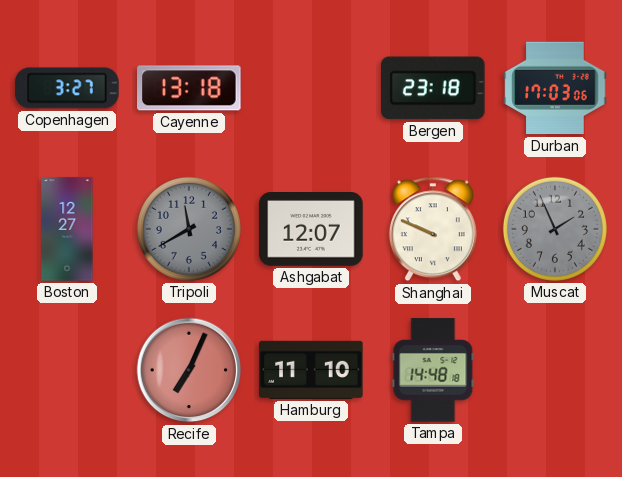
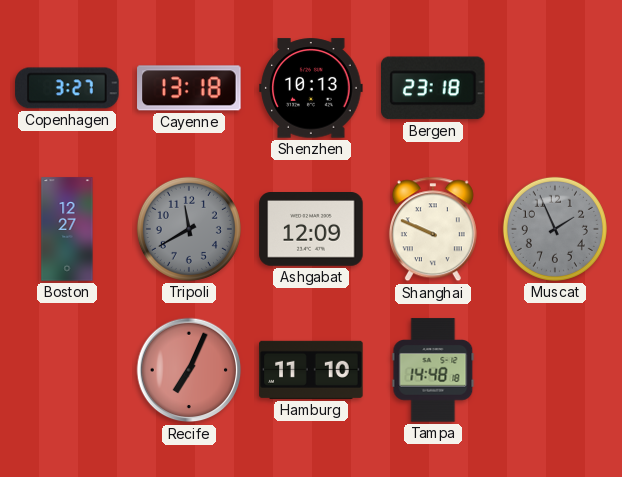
Shenzhen: none -> 10:13 (311, 88)
Durban: 17:03 -> none (555, 88)
Ashgabat: 12:07 -> 12:09 (311, 230)
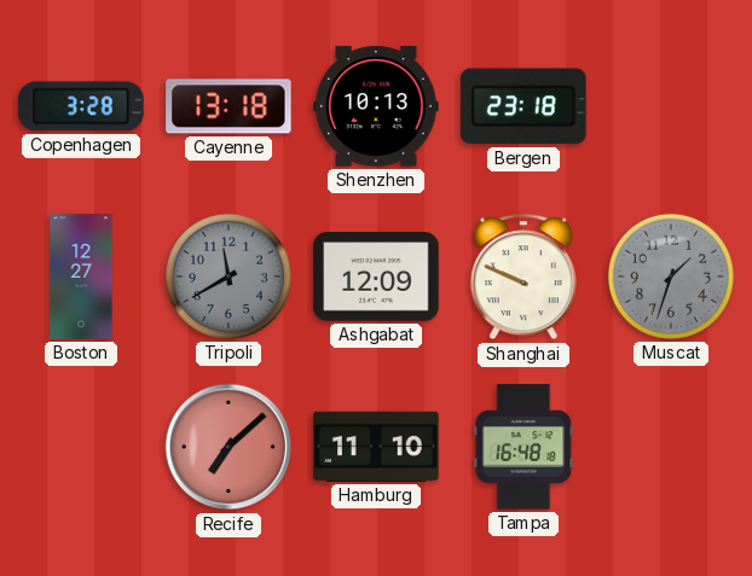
Copenhagen: 3:27 -> 3:28 (81, 106)
Muscat: 1:56 -> 1:33 (671, 277)
Recife: 7:04 -> 7:08 (229, 447)
Tampa: 14:48 -> 16:48 (523, 447)
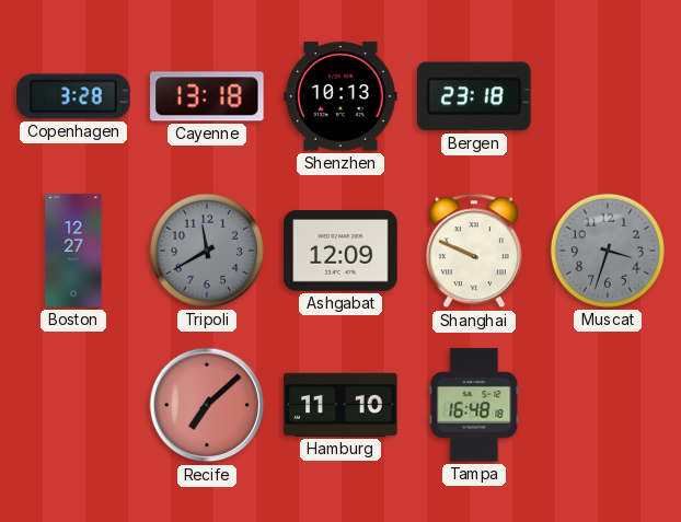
Muscat: 1:33 -> 3:33 (608, 251)
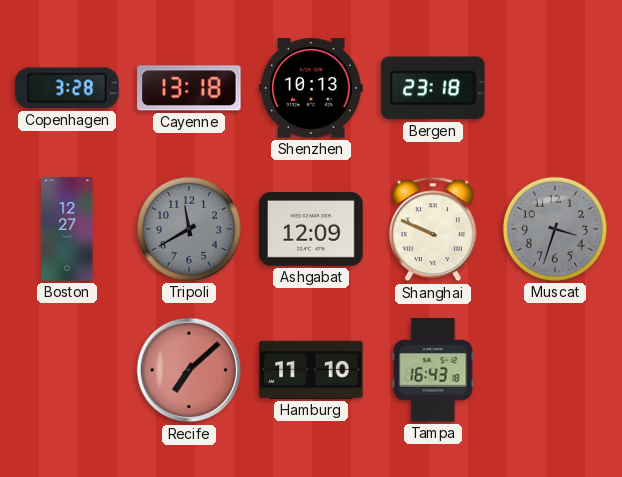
Tampa: 16:48 -> 16:43 (433, 370)
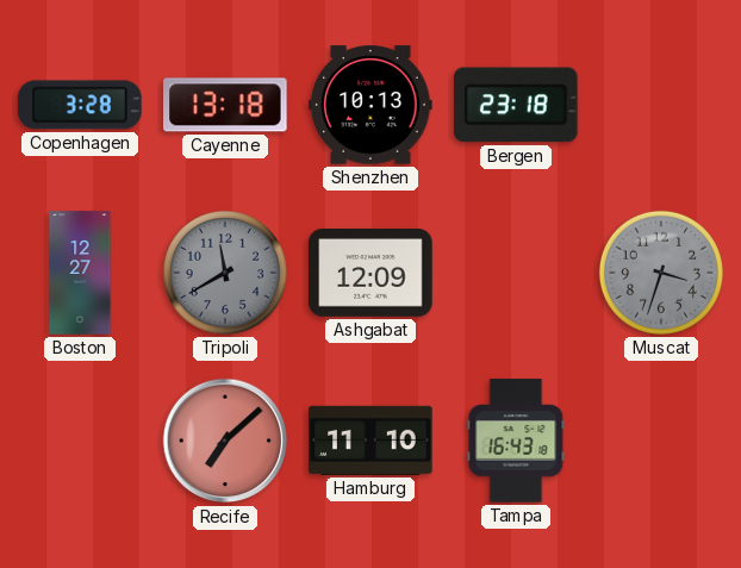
Shanghai: 9:49 -> none (433, 229)
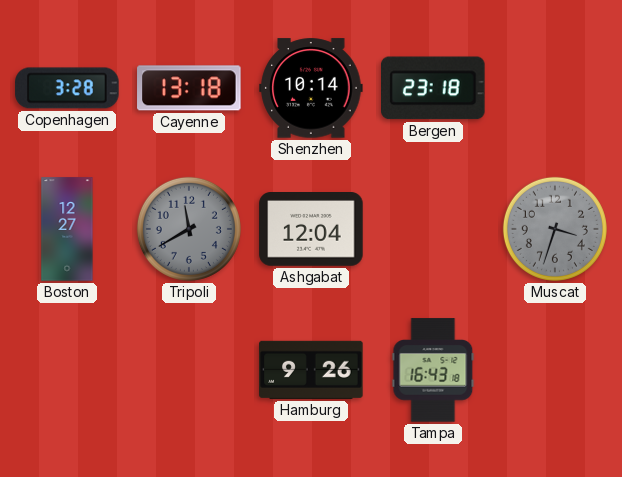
Shenzhen: 10:13 -> 10:14 (311, 88)
Ashgabat: 12:09 -> 12:04 (311, 230)
Recife: 7:08 -> none (225, 441)
Hamburg: 11:10 -> 9:26 (311, 370)
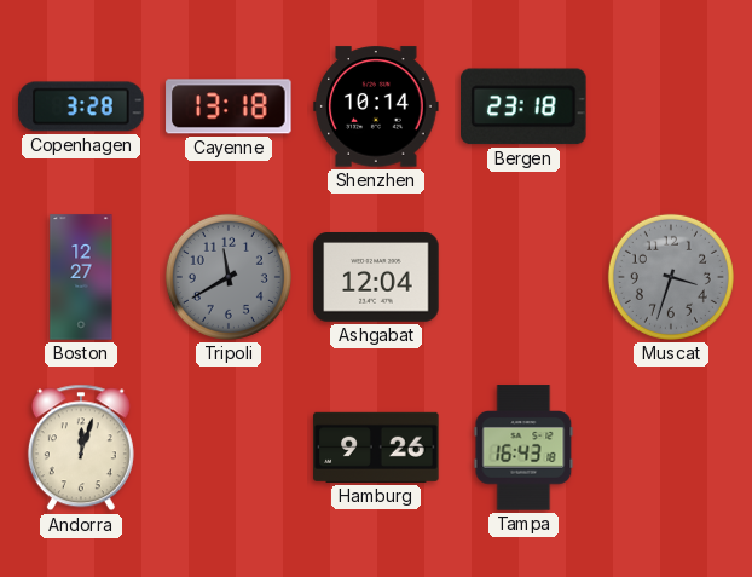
Andorra: none -> 12:03 (81, 448)
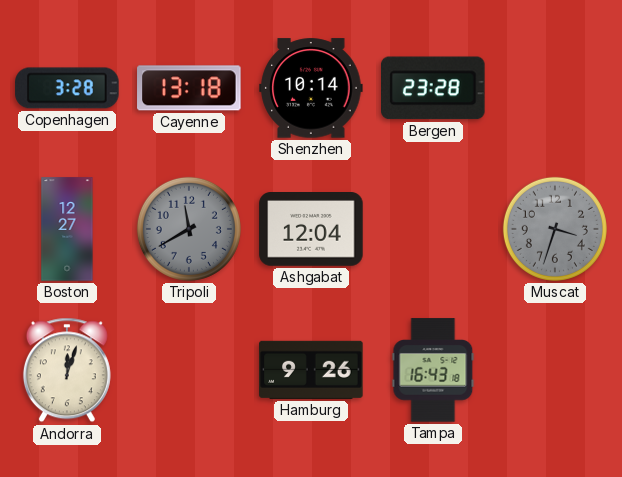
Bergen: 23:18 -> 23:28 (434, 88)
